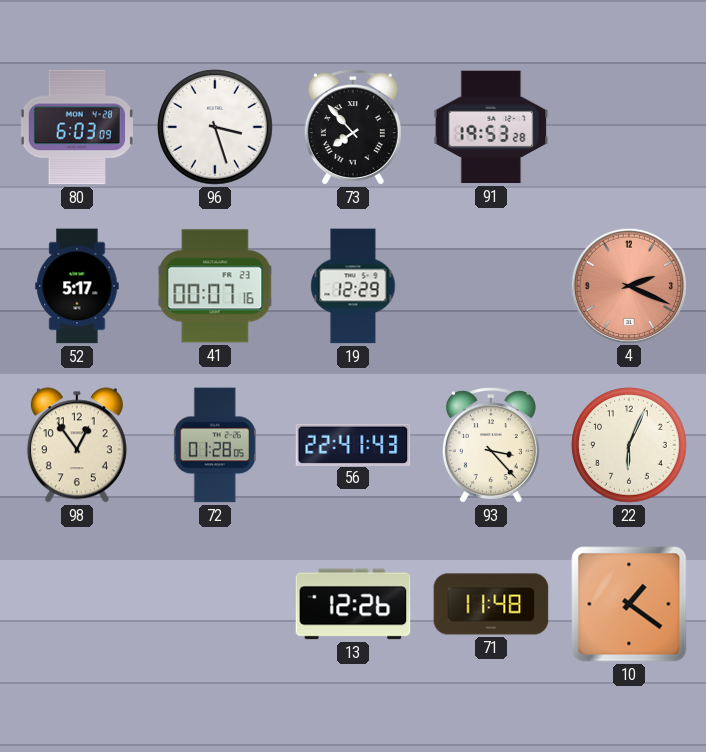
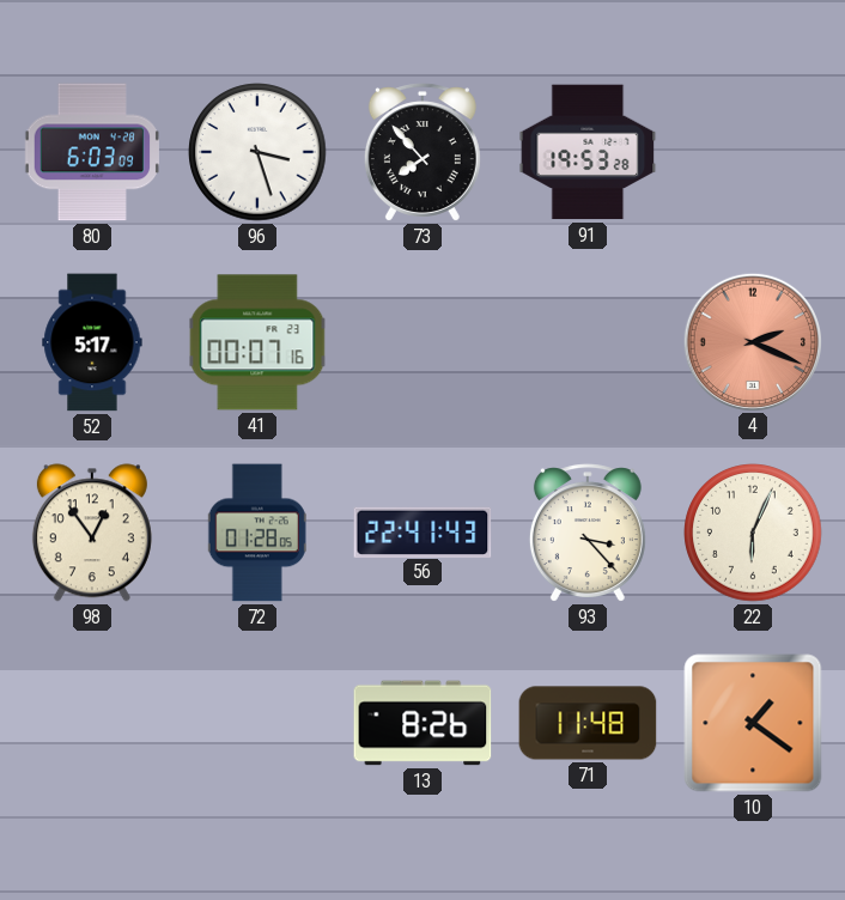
19: 12:29 -> none (353, 286)
13: 12:26 -> 8:26 (423, 723)
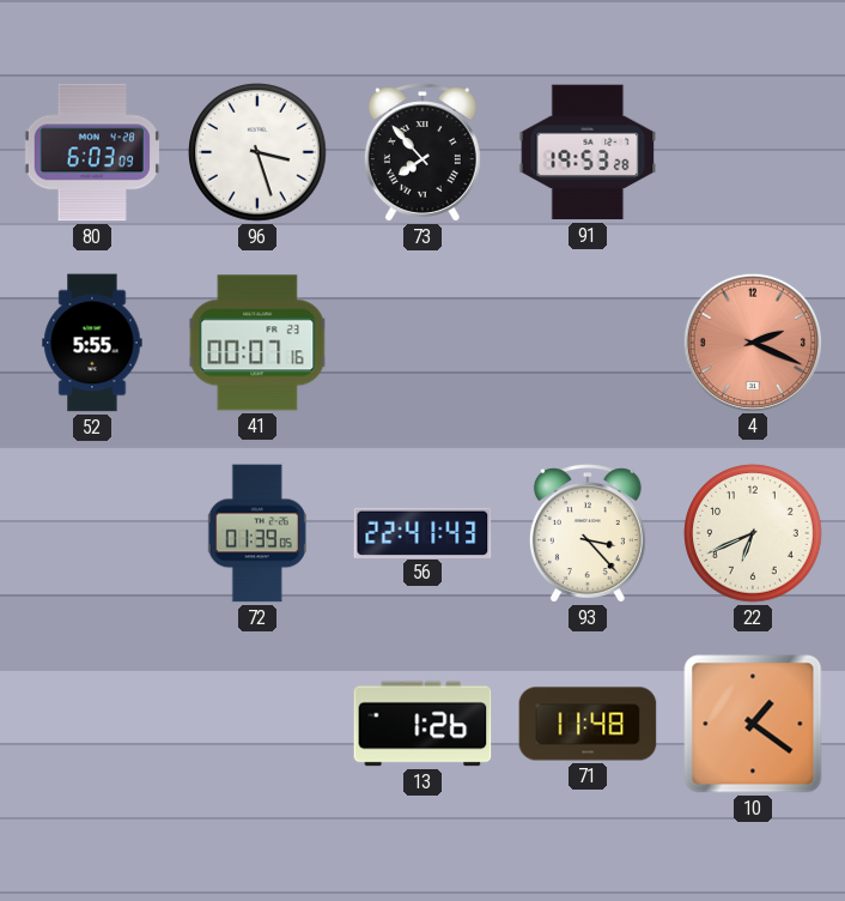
52: 5:17 -> 5:55 (92, 343)
98: 12:54 -> none (92, 533)
72: 01:28 -> 01:39 (257, 533)
22: 6:04 -> 6:41 (753, 533)
13: 8:26 -> 1:26 (423, 724)
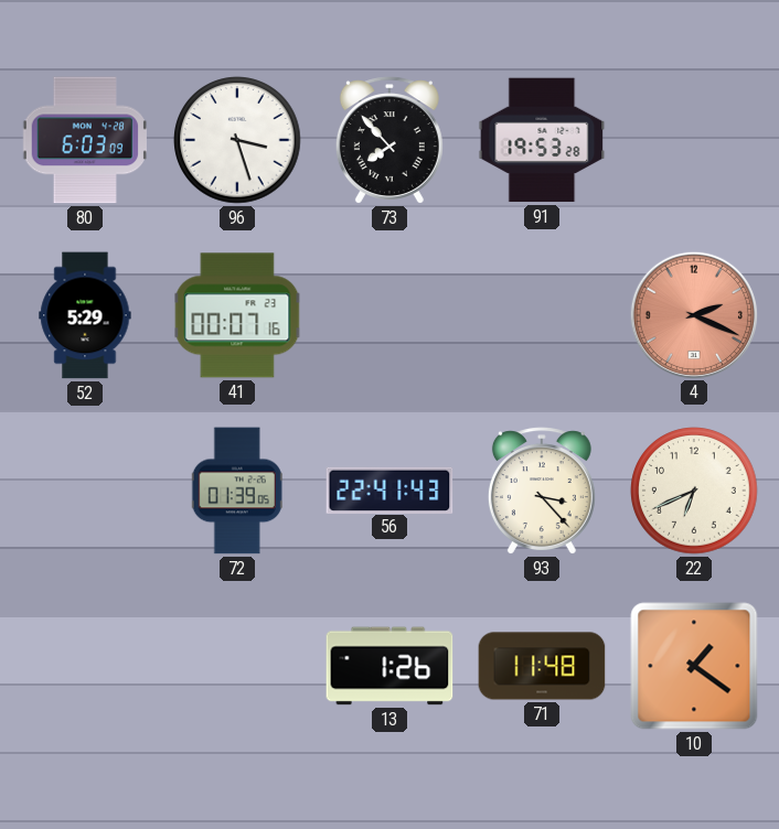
52: 5:55 -> 5:29 (85, 315)
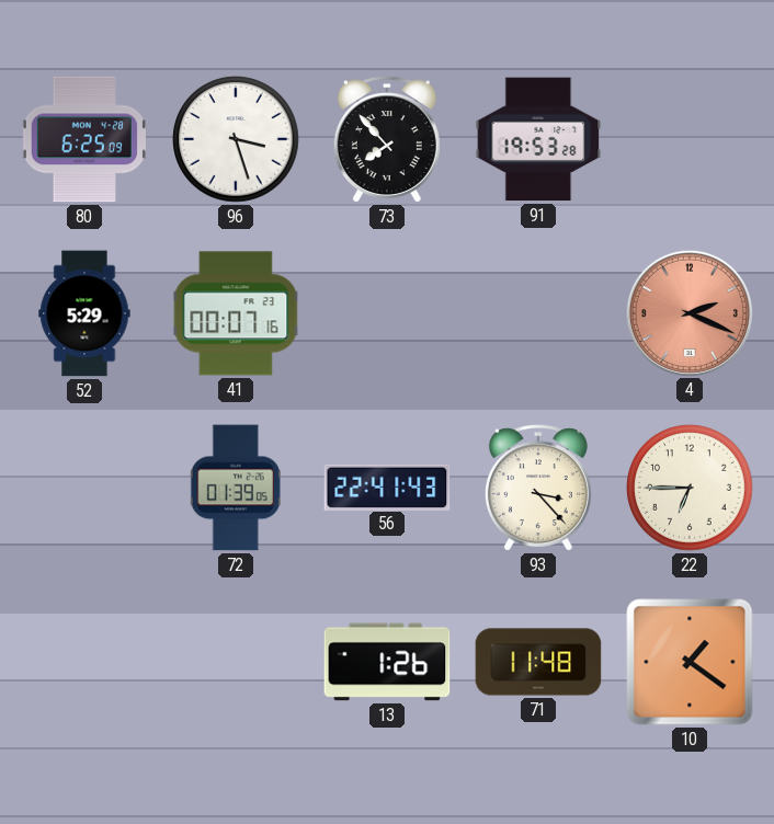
80: 6:03 -> 6:25 (84, 139)
22: 6:41 -> 6:45 (690, 488)
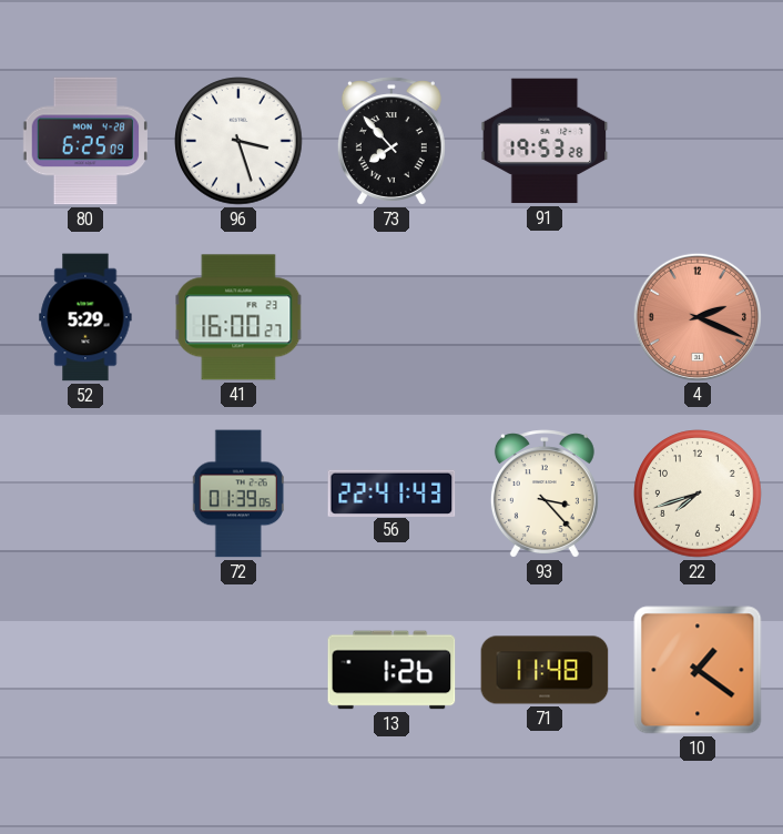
41: 00:07 -> 16:00 (238, 317)
22: 6:45 -> 7:42 (698, 494)
